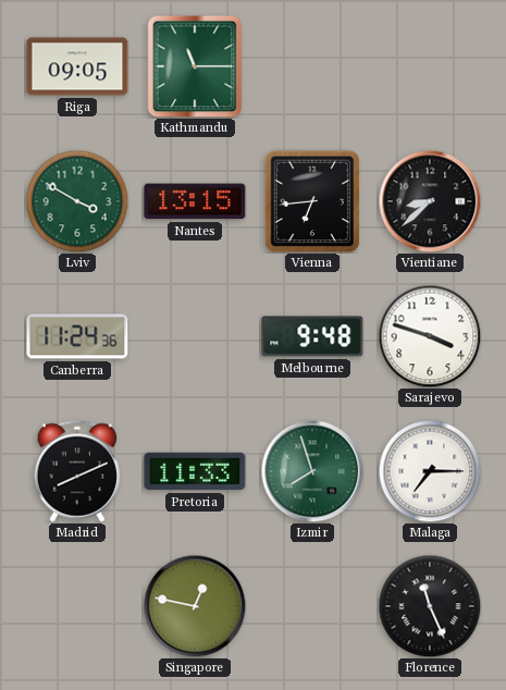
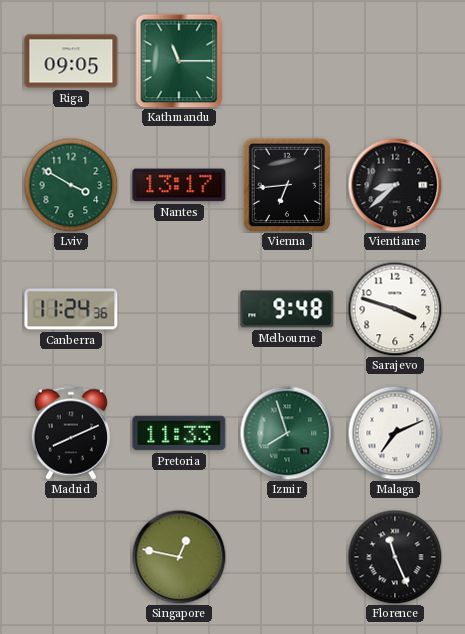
Nantes: 13:15 -> 13:17 (179, 185)
Malaga: 7:15 -> 7:11 (395, 433)
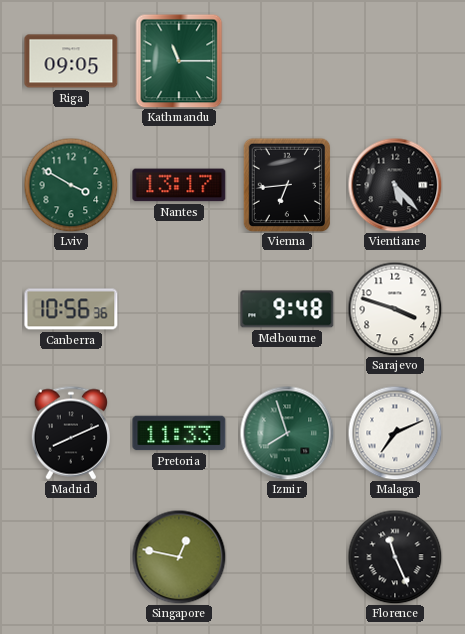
Vientiane: 8:38 -> 5:23 (395, 185)
Canberra: 11:24 -> 10:56 (71, 309)
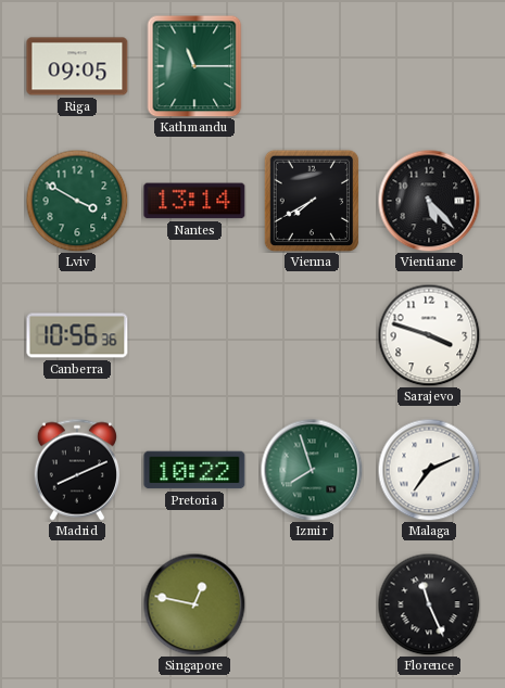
Nantes: 13:17 -> 13:14 (194, 201)
Vienna: 6:44 -> 7:40 (312, 201)
Melbourne: 9:48 -> none (287, 309)
Pretoria: 11:33 -> 10:22 (194, 470)
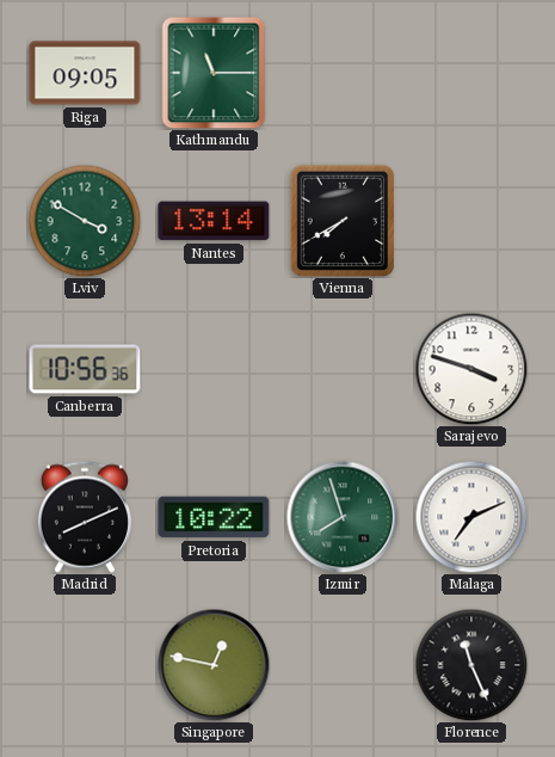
Vientiane: 5:23 -> none (429, 201)
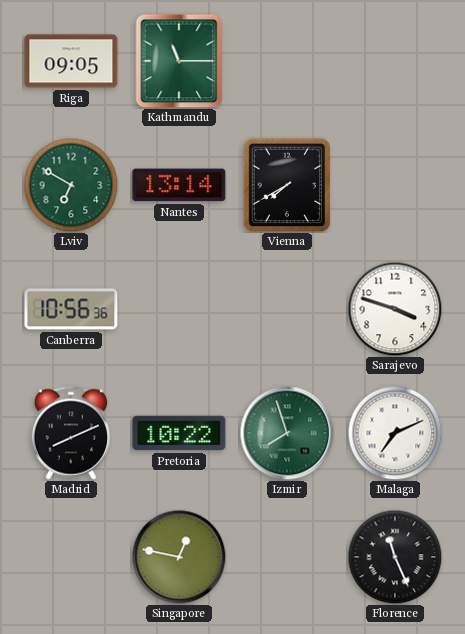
Lviv: 3:50 -> 6:50 (71, 185)
